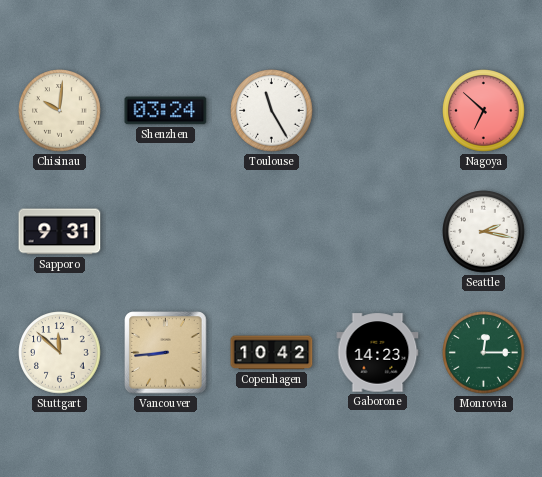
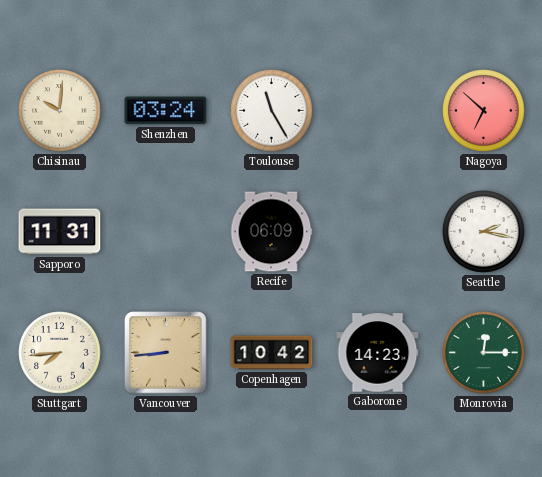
Sapporo: 9:31 -> 11:31 (60, 232)
Recife: none -> 06:09 (271, 232)
Stuttgart: 11:52 -> 7:44 (60, 353)
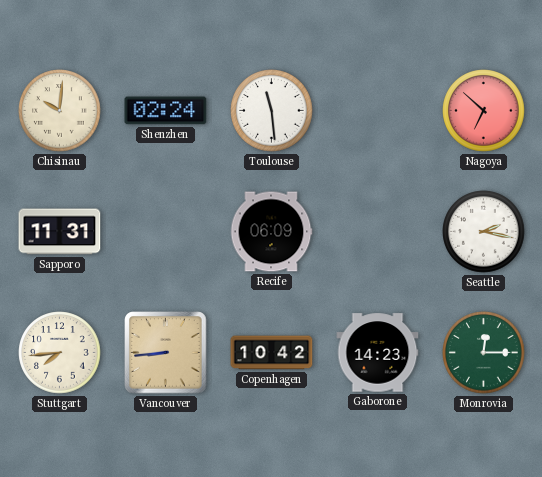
Shenzhen: 03:24 -> 02:24 (166, 111)
Toulouse: 11:25 -> 11:29 (272, 111)
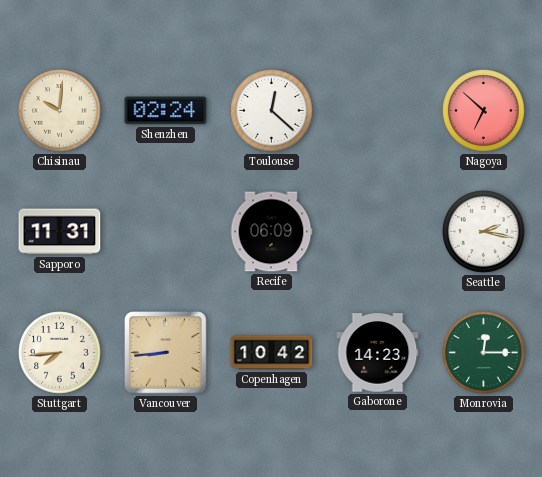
Toulouse: 11:29 -> 12:22 (272, 111)
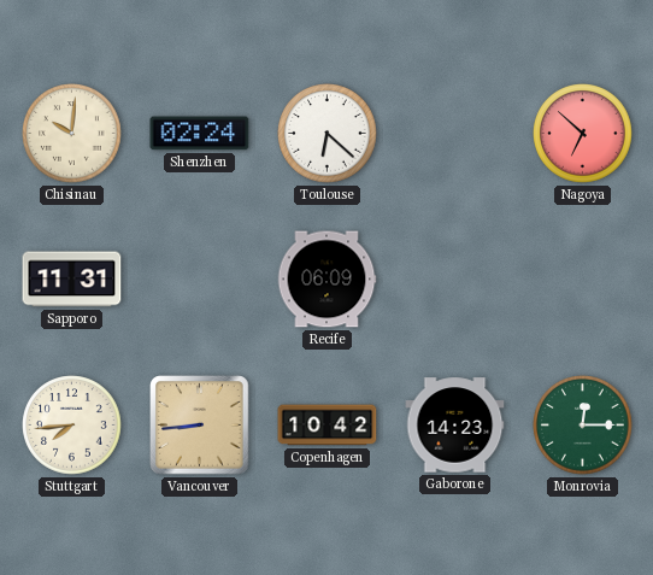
Toulouse: 12:22 -> 6:22 (328, 134)
Seattle: 2:17 -> none (484, 232)
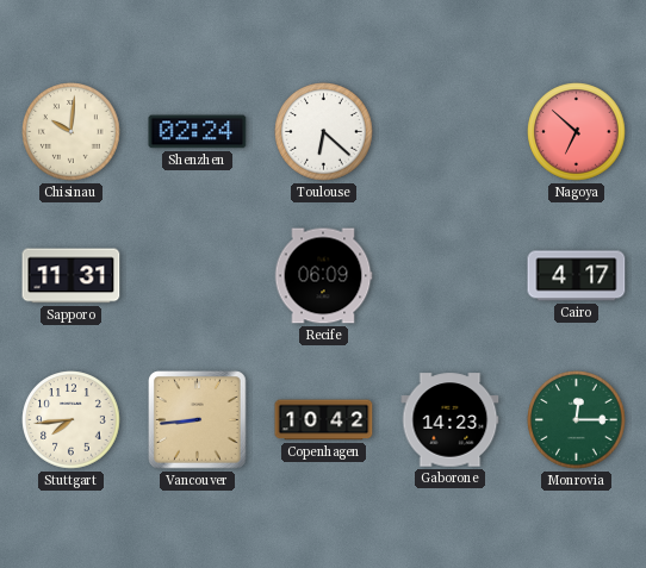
Cairo: none -> 4:17 (577, 276)
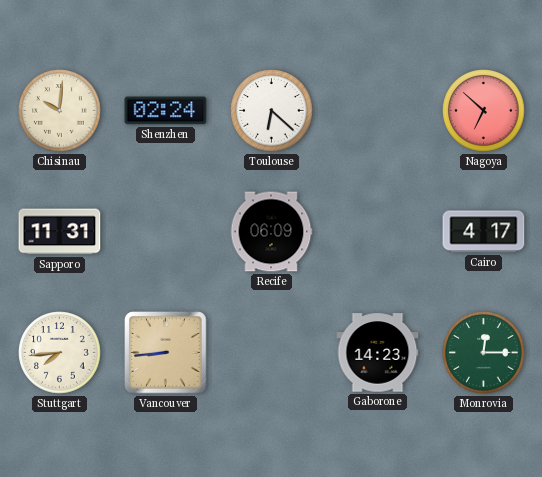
Copenhagen: 10:42 -> none (324, 420)
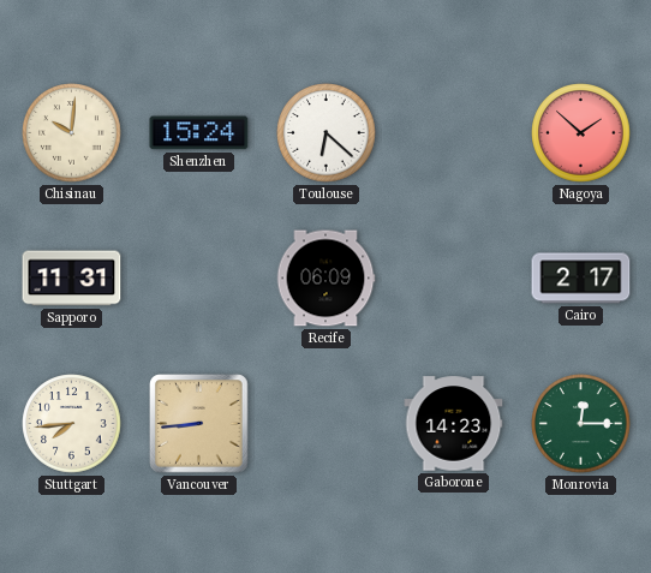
Shenzhen: 02:24 -> 15:24 (199, 133)
Nagoya: 6:52 -> 1:52 (581, 133)
Cairo: 4:17 -> 2:17 (581, 279)
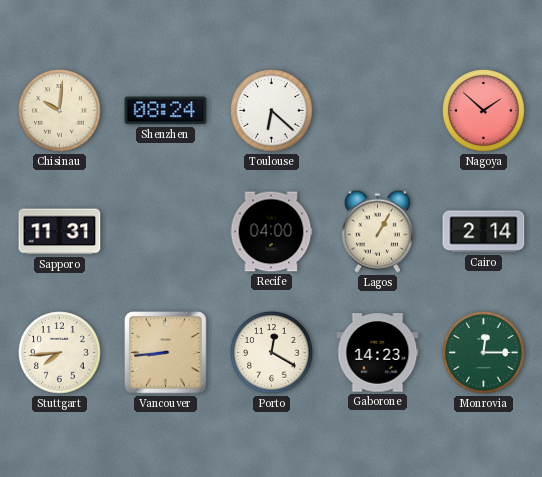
Shenzhen: 15:24 -> 08:24 (166, 111)
Recife: 06:09 -> 04:00 (271, 232)
Lagos: none -> 1:05 (377, 231)
Cairo: 2:17 -> 2:14 (484, 232)
Porto: none -> 12:20 (272, 353)
